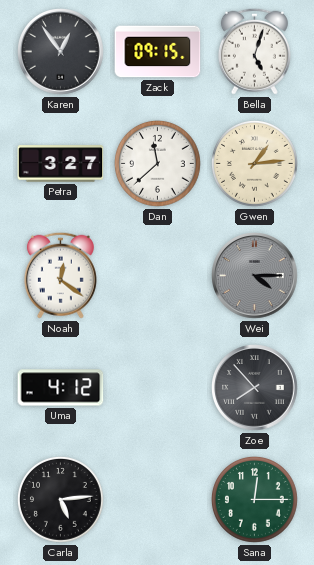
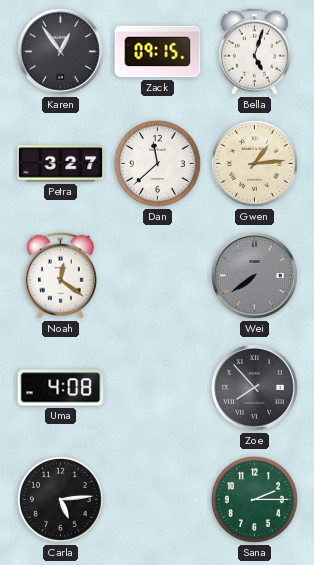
Wei: 4:15 -> 7:39 (255, 276)
Uma: 4:12 -> 4:08 (61, 388)
Sana: 12:15 -> 2:15 (255, 500)
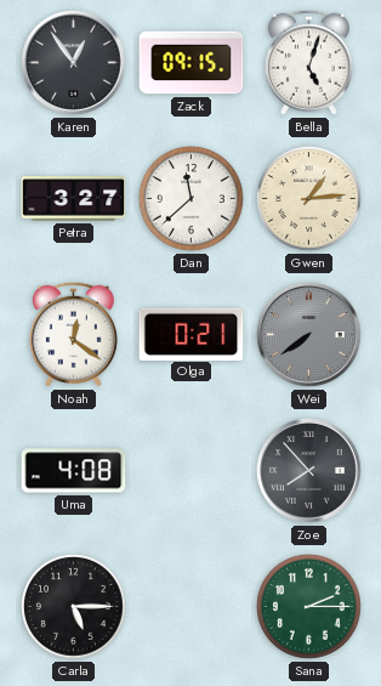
Olga: none -> 0:21 (192, 334)
Carla: 5:14 -> 5:15 (74, 607)
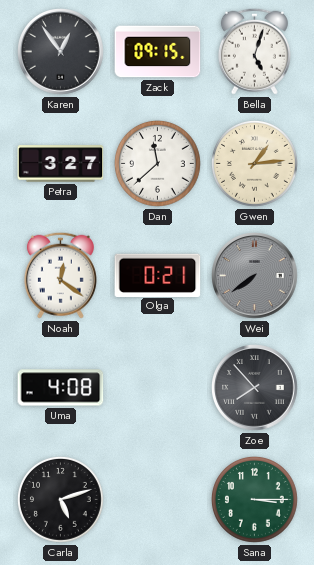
Carla: 5:15 -> 5:12 (61, 500)
Sana: 2:15 -> 3:15 (255, 500)
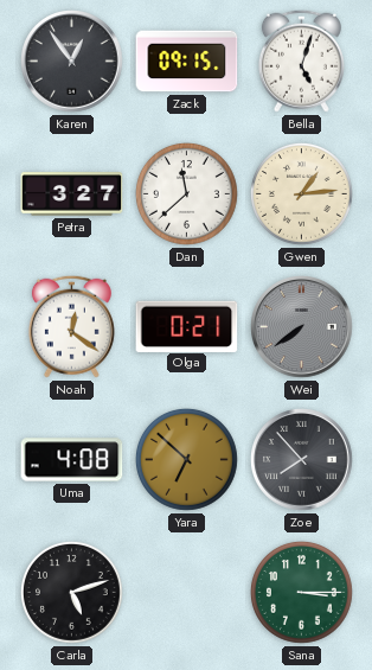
Yara: none -> 6:52 (187, 460)
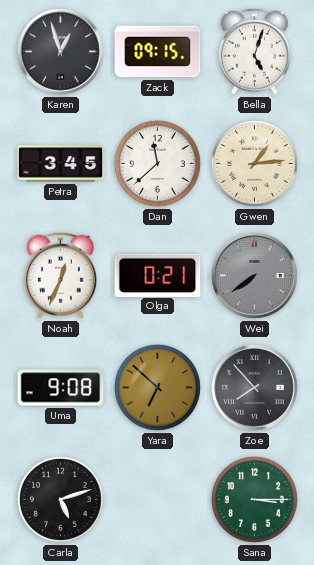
Karen: 12:54 -> 12:57 (61, 52)
Petra: 3:27 -> 3:45 (61, 164)
Noah: 12:21 -> 12:34 (60, 275)
Uma: 4:08 -> 9:08 (61, 388)
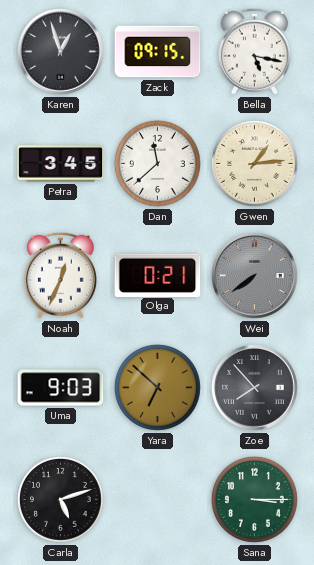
Bella: 5:03 -> 5:17 (254, 51)
Uma: 9:08 -> 9:03 (61, 388)
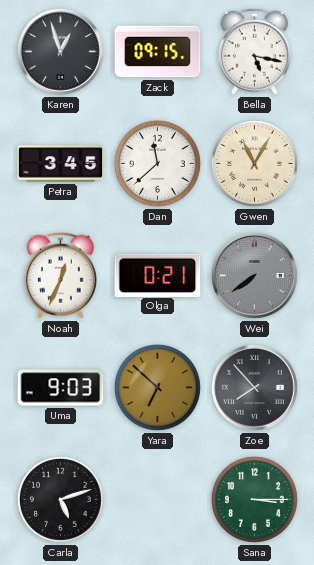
Gwen: 1:14 -> 11:05 (255, 164)
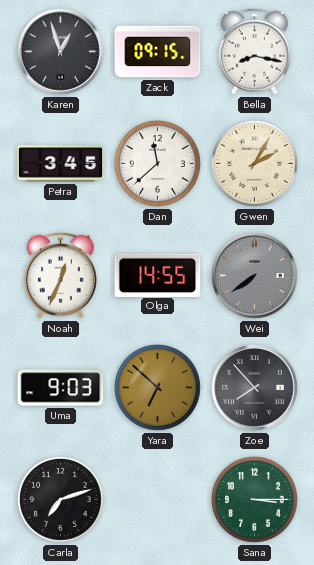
Bella: 5:17 -> 8:17 (254, 51)
Gwen: 11:05 -> 2:05 (255, 164)
Olga: 0:21 -> 14:55 (158, 275)
Carla: 5:12 -> 7:12 (61, 500)
